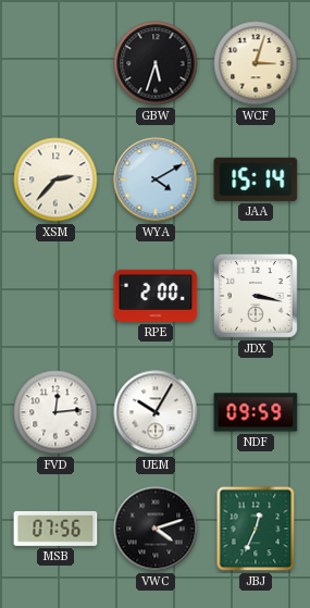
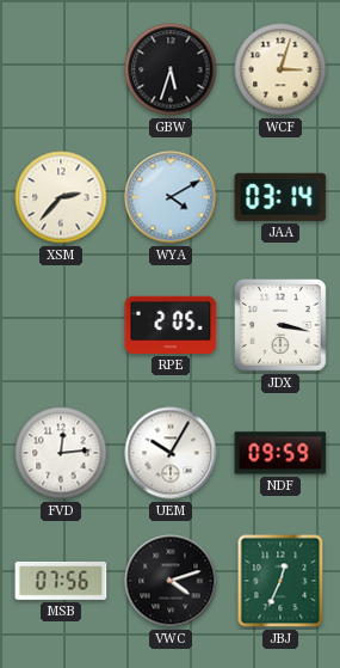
JAA: 15:14 -> 03:14 (280, 197)
RPE: 2:00 -> 2:05 (171, 325)
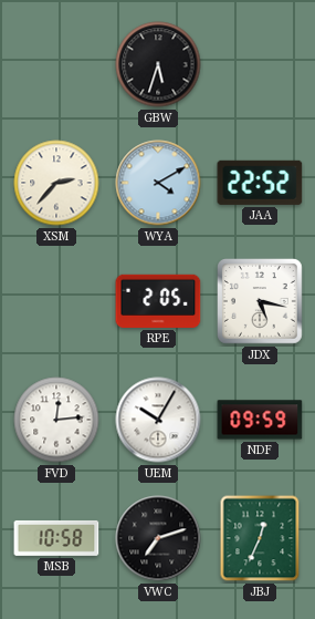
WCF: 3:03 -> none (280, 69)
JAA: 03:14 -> 22:52 (260, 183)
JDX: 3:17 -> 5:17 (261, 302)
MSB: 07:56 -> 10:58 (56, 538)
VWC: 4:12 -> 7:12 (158, 538)
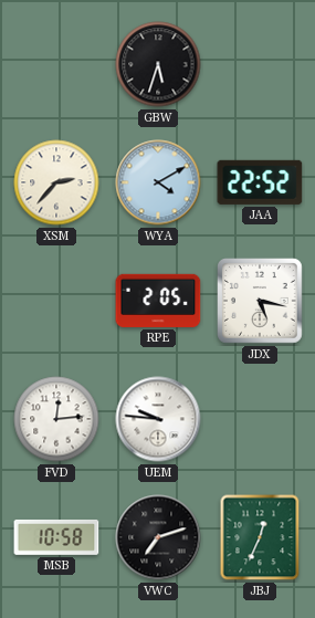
UEM: 10:05 -> 9:46 (158, 419)
NDF: 09:59 -> none (260, 420)
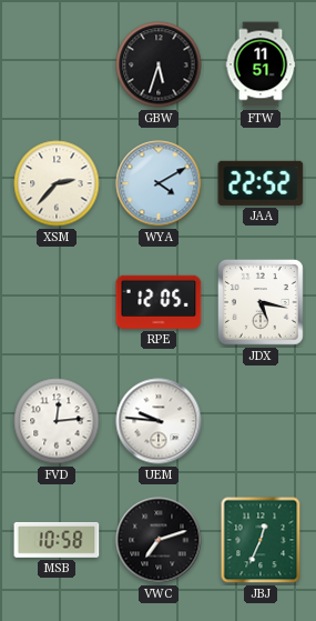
FTW: none -> 11:51 (261, 64)
RPE: 2:05 -> 12:05 (159, 302)
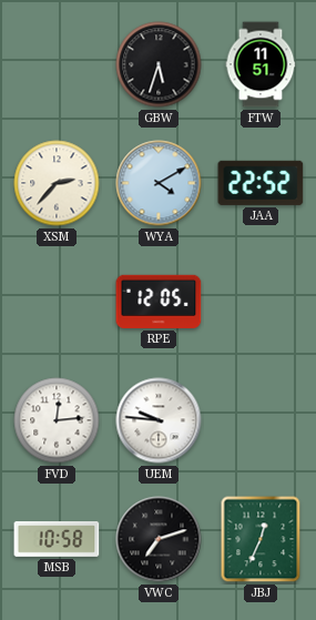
JDX: 5:17 -> none (262, 303)
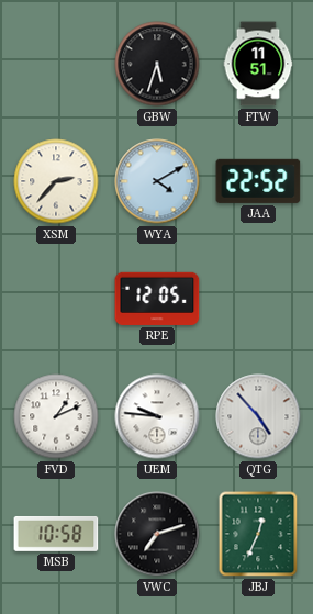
FVD: 12:14 -> 1:11 (56, 416)
QTG: none -> 4:53 (258, 416)
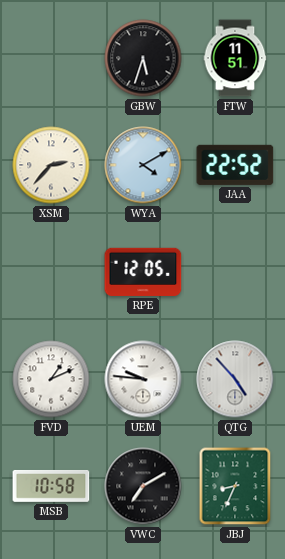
VWC: 7:12 -> 7:10 (143, 486)
JBJ: 12:34 -> 8:34 (235, 486)
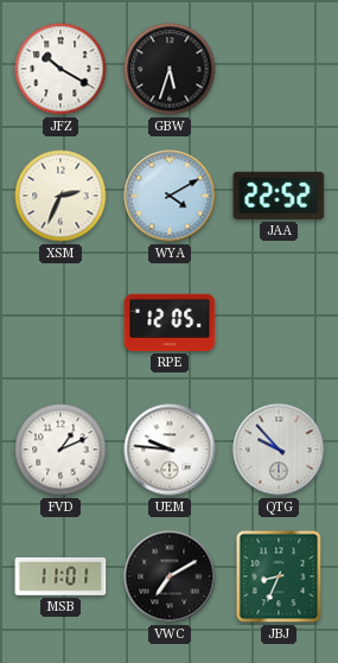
JFZ: none -> 10:20 (60, 69)
FTW: 11:51 -> none (235, 58)
XSM: 2:37 -> 2:34 (60, 196)
QTG: 4:53 -> 9:53 (279, 450)
MSB: 10:58 -> 11:01 (60, 576)
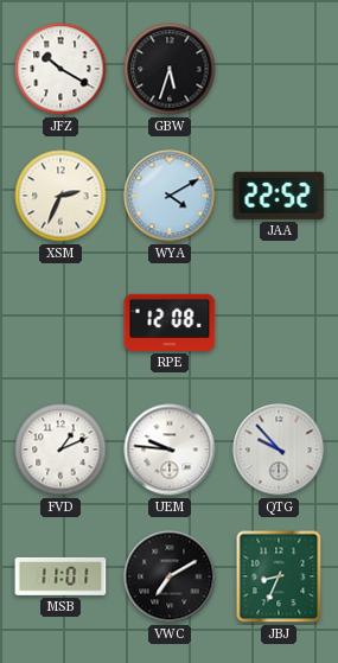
RPE: 12:05 -> 12:08 (170, 323)
